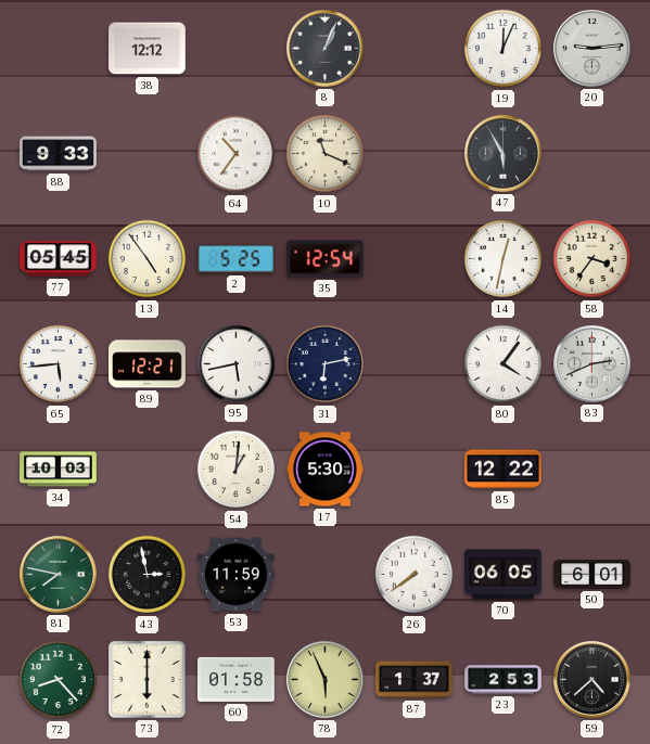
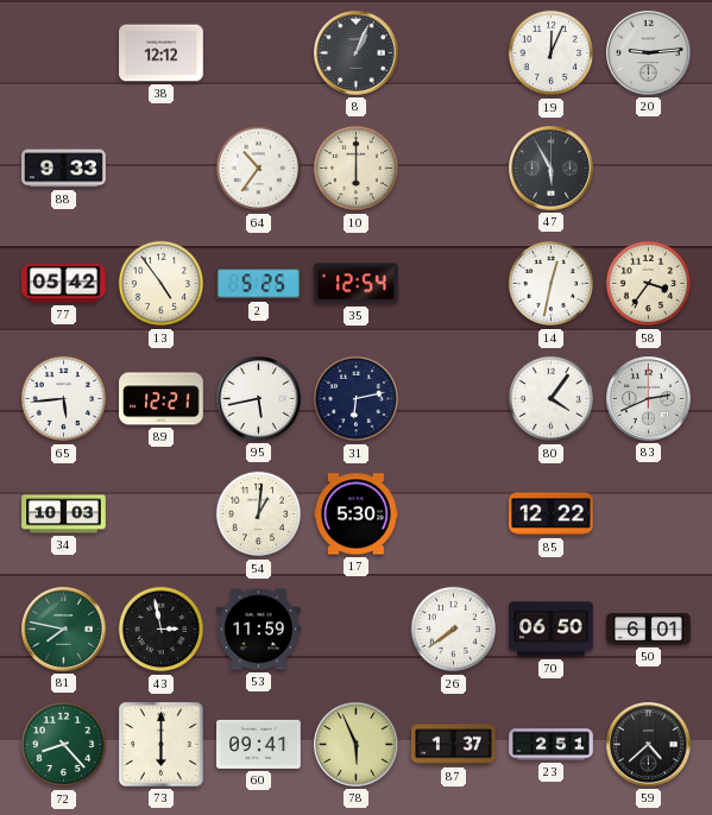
10: 11:19 -> 6:00 (357, 169)
77: 05:45 -> 05:42 (64, 284)
70: 06:05 -> 06:50 (552, 630)
60: 01:58 -> 09:41 (259, 744)
23: 2:53 -> 2:51 (552, 745)
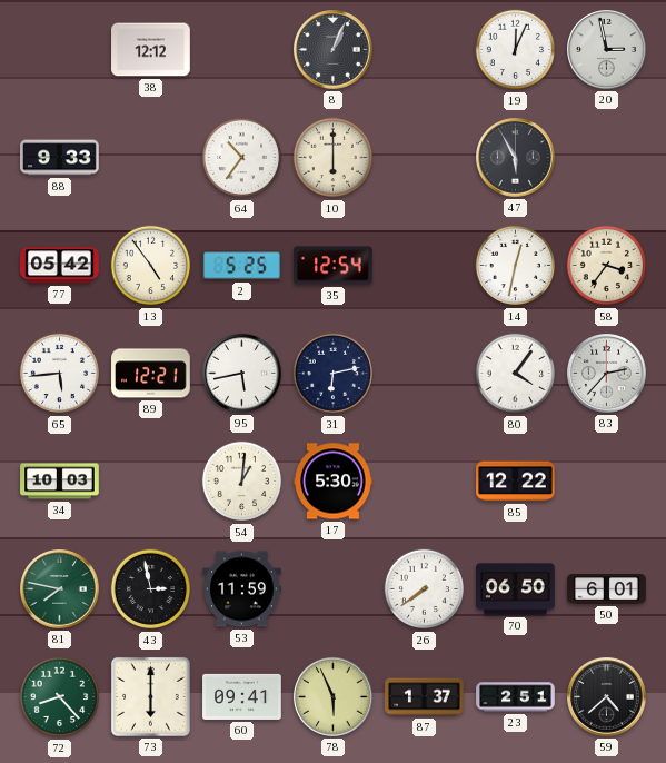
20: 9:14 -> 2:58 (607, 50)
83: 2:41 -> 2:37 (607, 374)
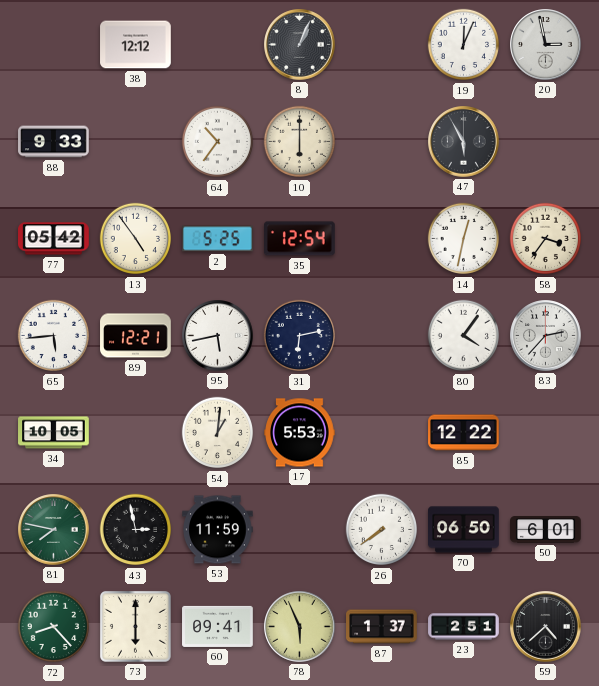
34: 10:03 -> 10:05 (54, 433)
17: 5:30 -> 5:53 (300, 433)
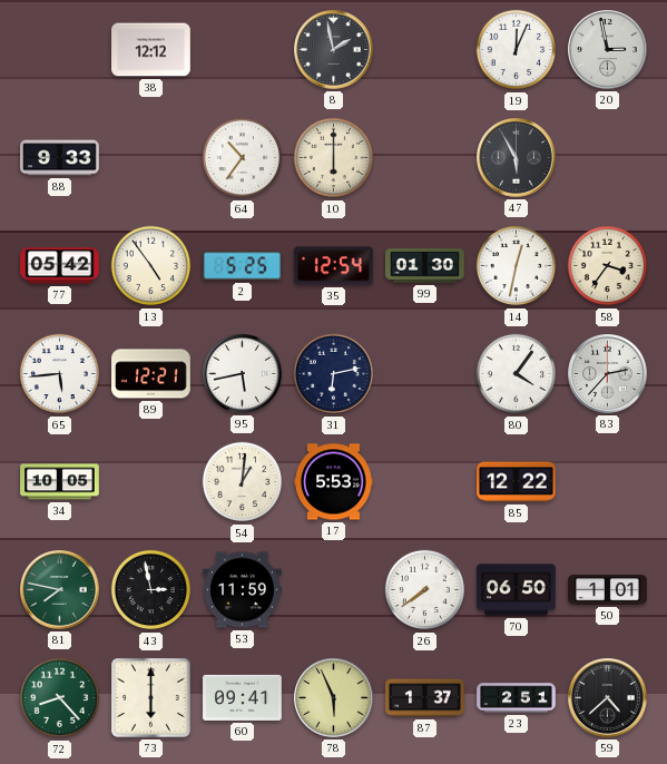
8: 1:04 -> 1:58 (334, 50)
99: none -> 01:30 (425, 266)
50: 6:01 -> 1:01 (608, 590)
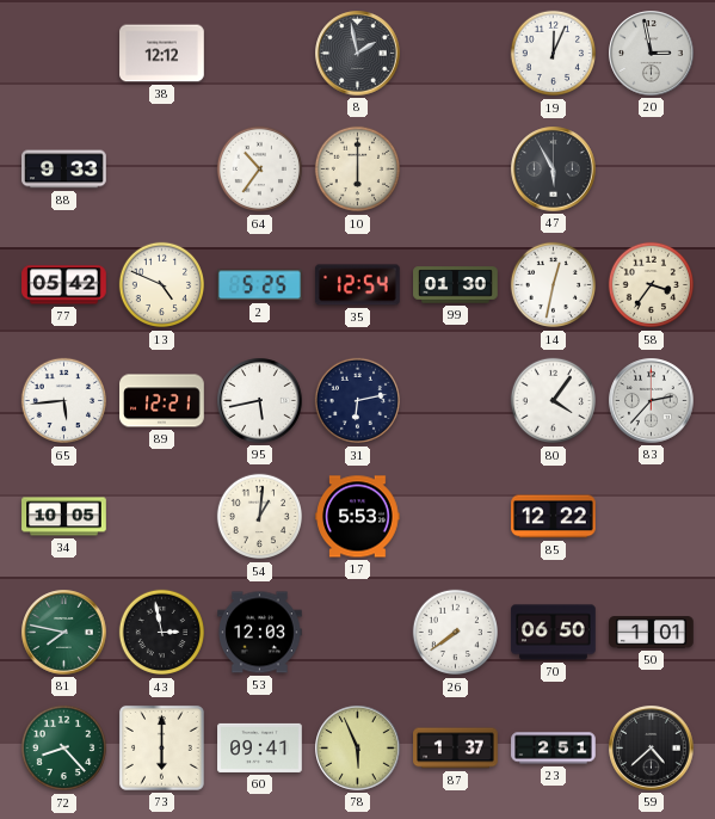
13: 4:54 -> 4:49 (162, 285)
53: 11:59 -> 12:03 (260, 633)
